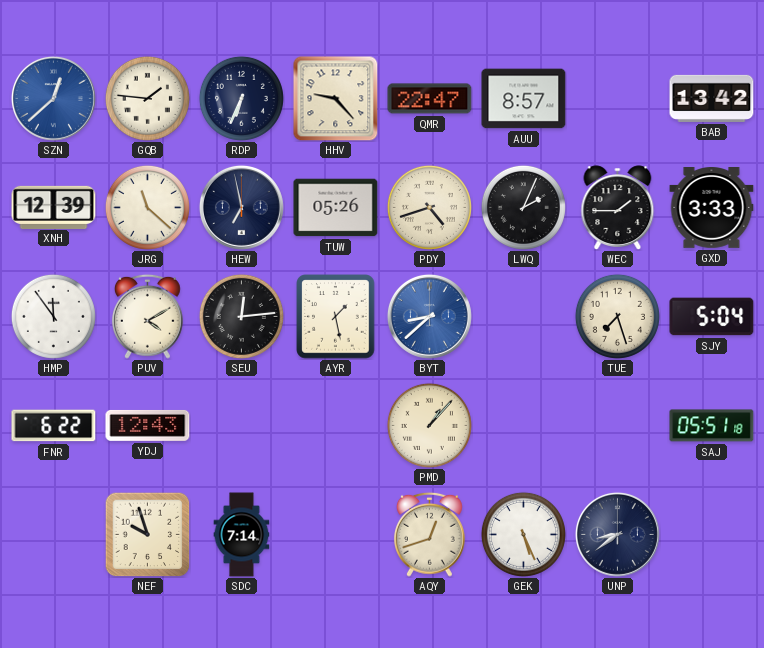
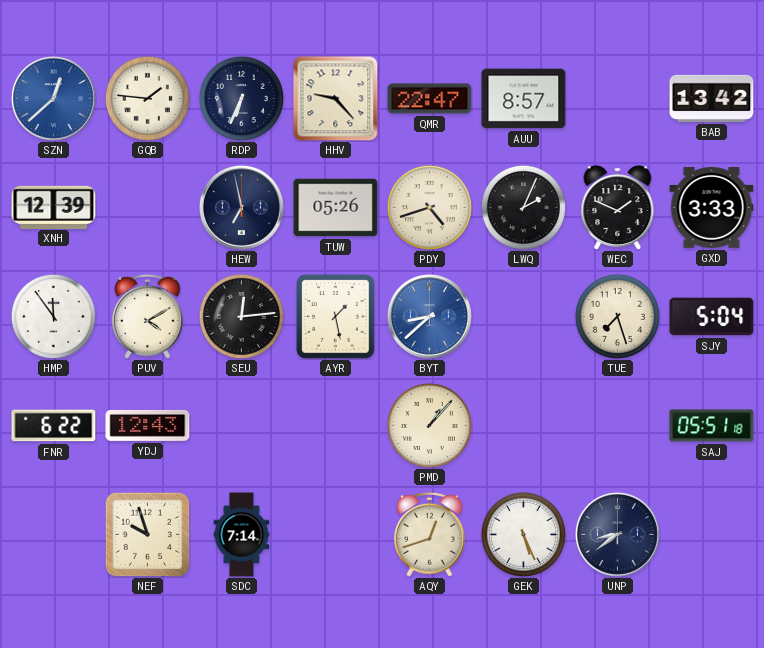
JRG: 11:22 -> none (147, 207)
WEC: 1:45 -> 1:49 (618, 208)
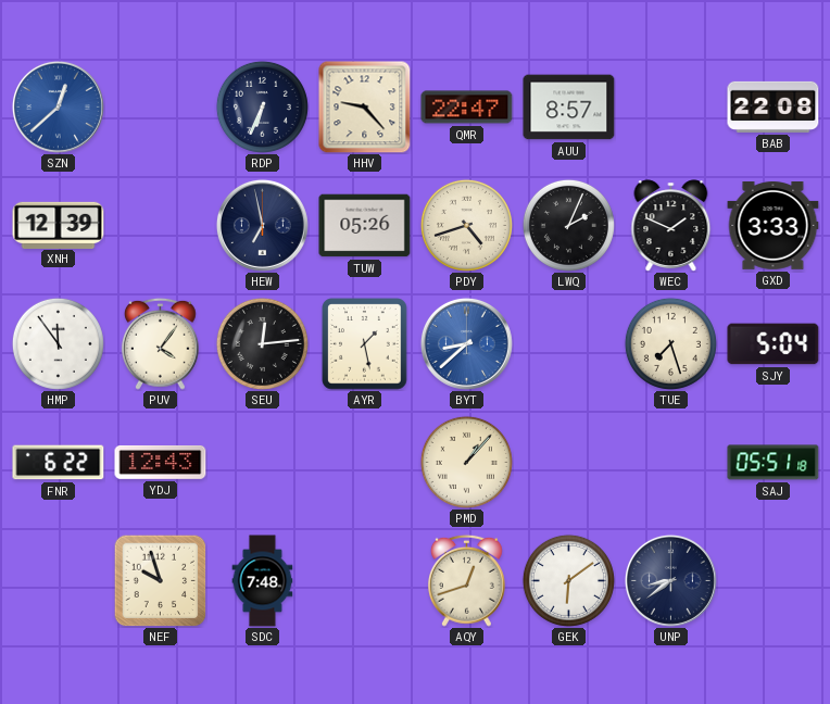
GQB: 1:46 -> none (147, 98)
BAB: 13:42 -> 22:08 (774, 106)
PUV: 4:10 -> 4:06 (160, 343)
SDC: 7:14 -> 7:48 (263, 581)
GEK: 5:26 -> 6:09 (568, 580)
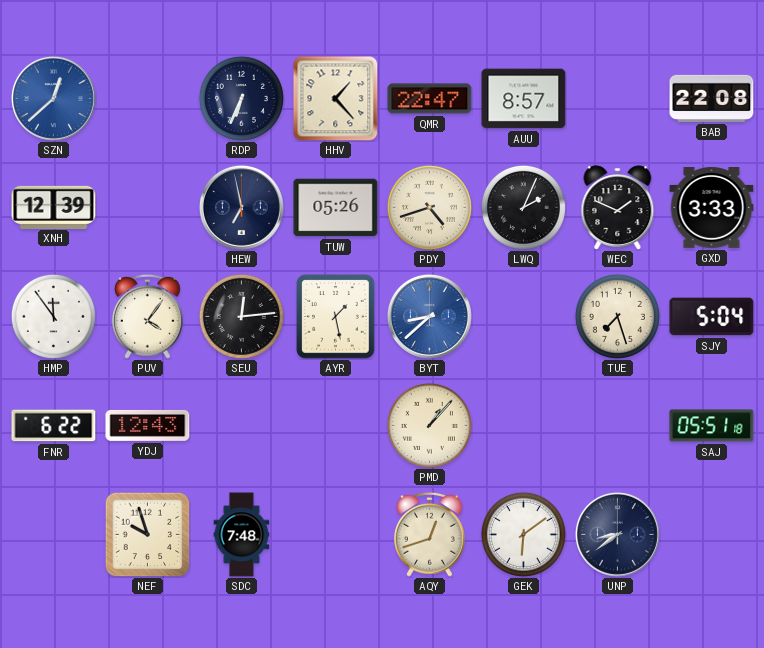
HHV: 9:23 -> 1:23 (336, 99)
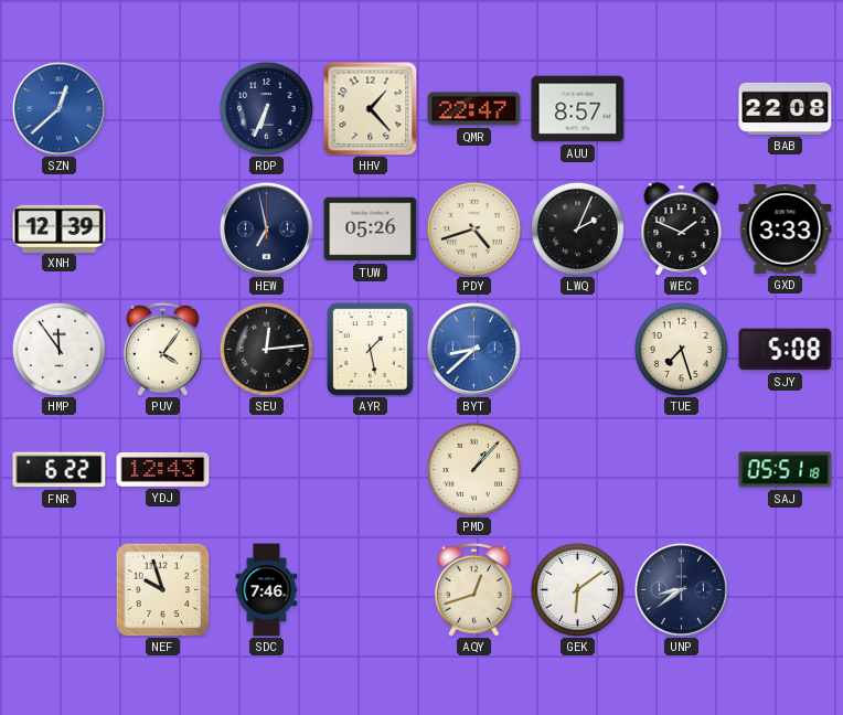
SJY: 5:04 -> 5:08 (786, 350)
SDC: 7:48 -> 7:46 (267, 590)
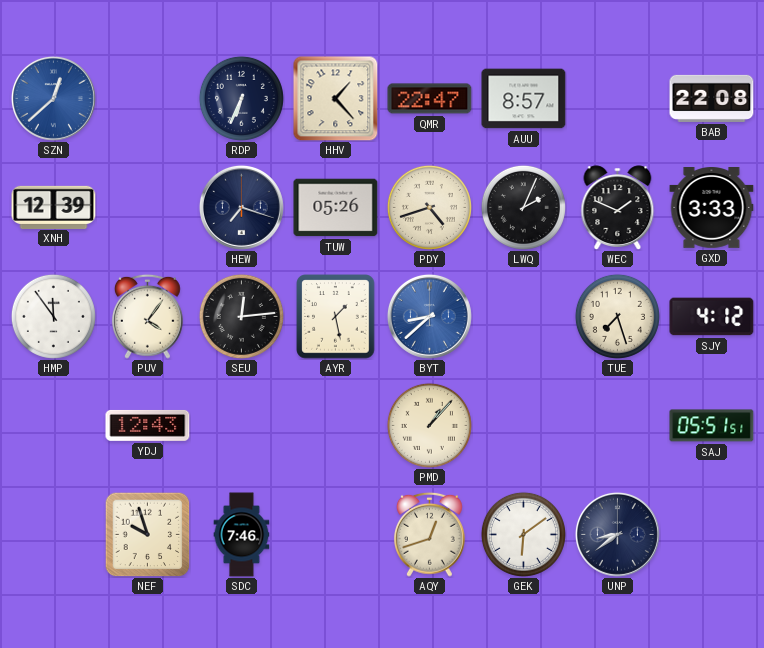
HEW: 6:58 -> 7:18 (241, 207)
SJY: 5:08 -> 4:12 (712, 317)
FNR: 6:22 -> none (60, 470)
SAJ: 05:51:18 -> 05:51:51 (712, 426)
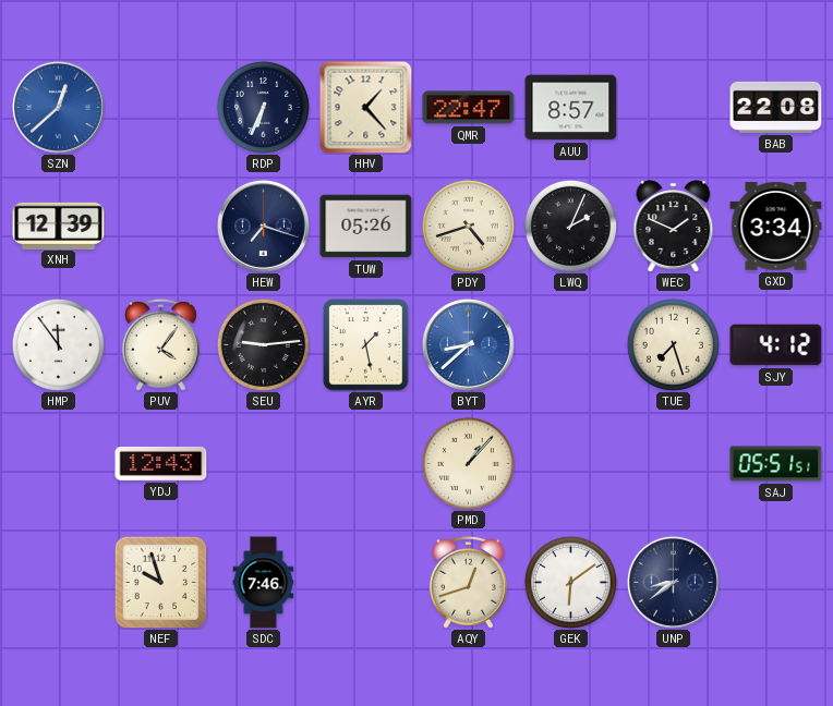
GXD: 3:33 -> 3:34 (776, 227)
SEU: 12:14 -> 9:14 (263, 344)
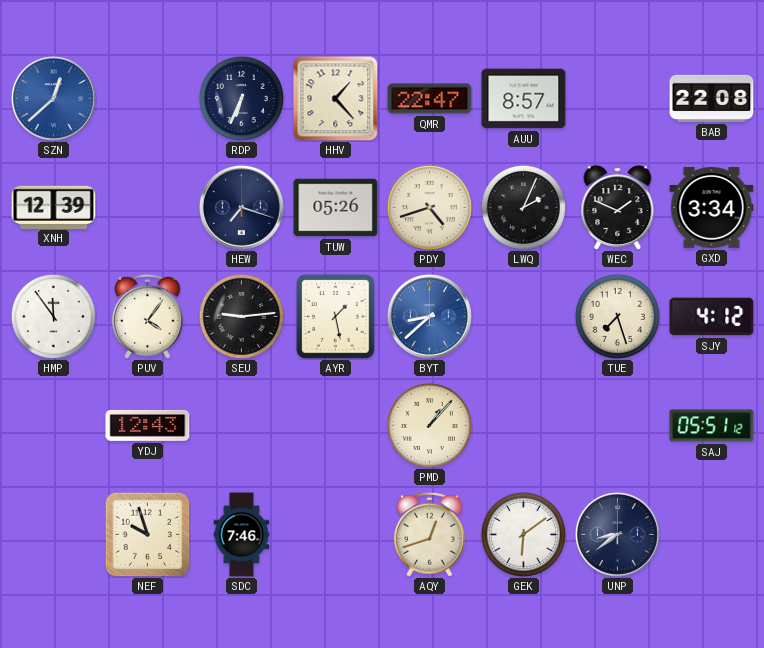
SAJ: 05:51:51 -> 05:51:12 (712, 426)
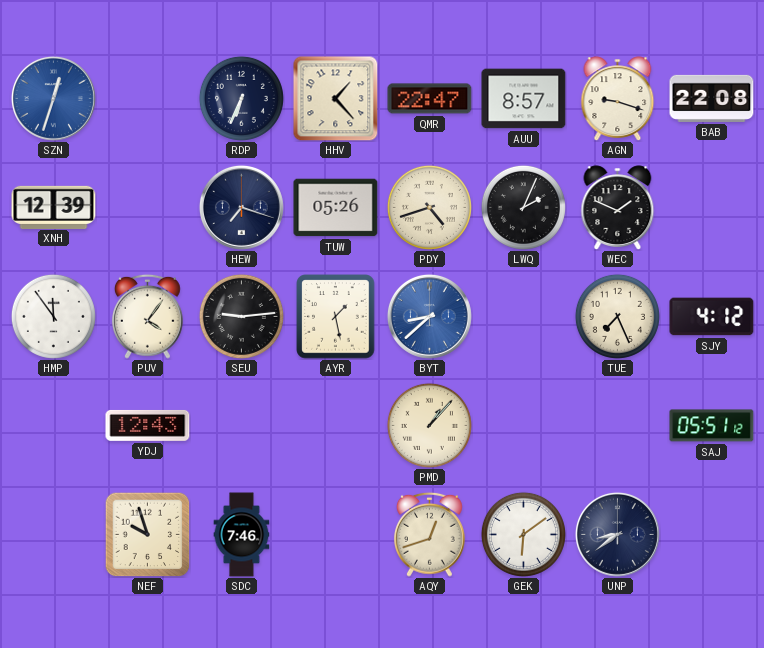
SZN: 12:38 -> 12:33 (53, 98)
AGN: none -> 9:18 (618, 99)
GXD: 3:34 -> none (712, 208)
TUE: 7:27 -> 7:26 (617, 316)
